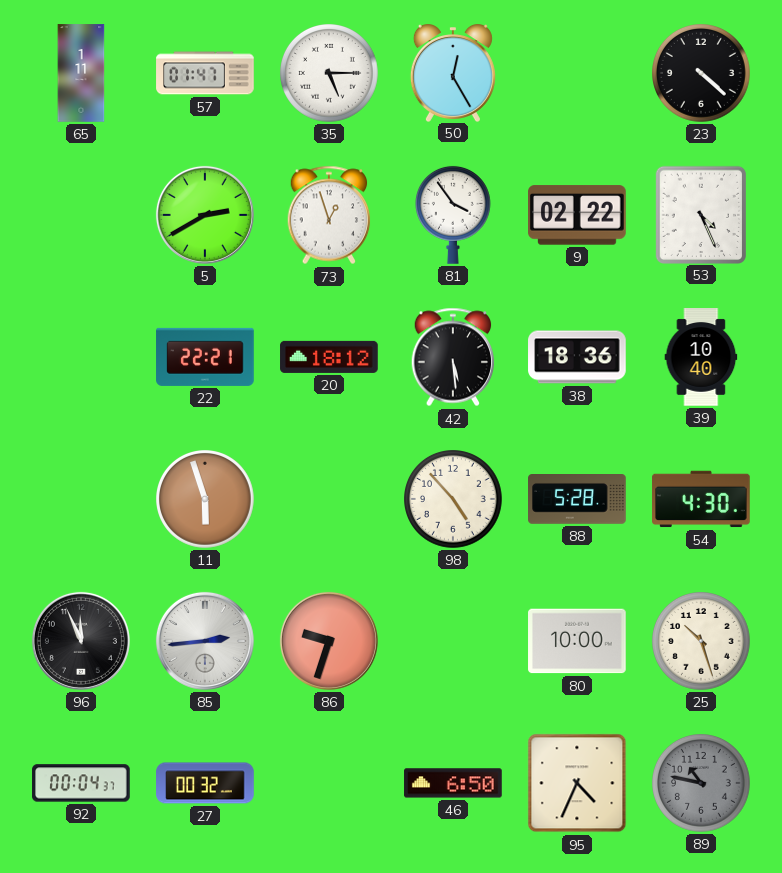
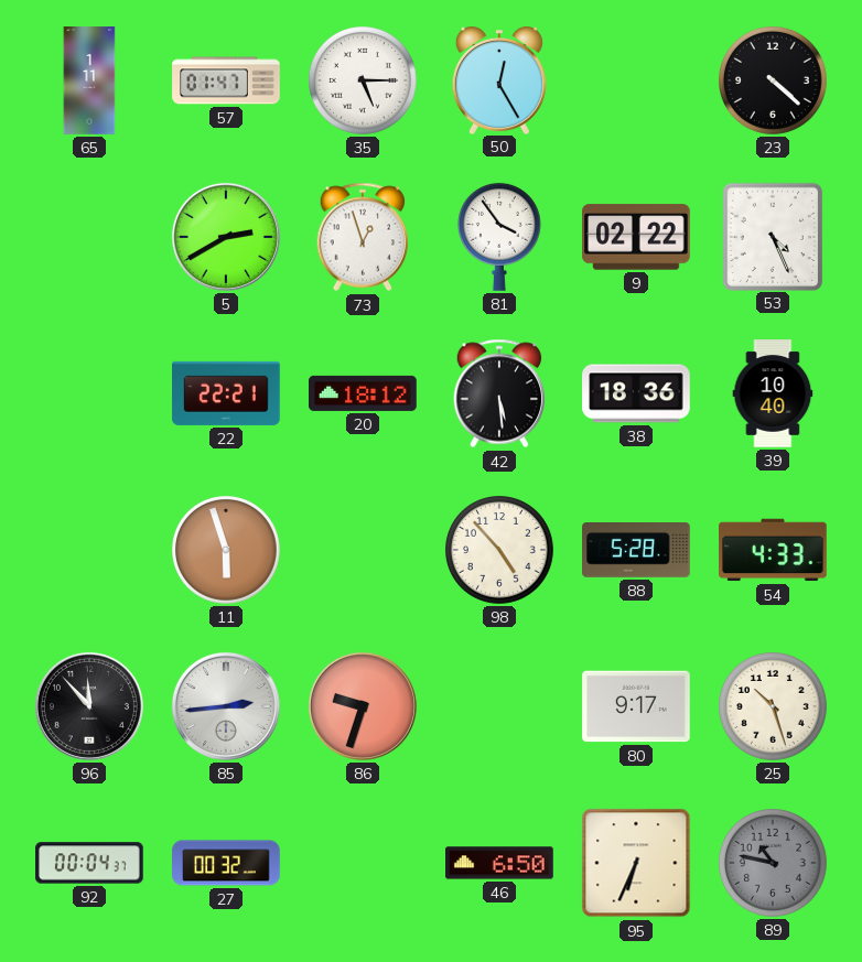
54: 4:30 -> 4:33 (773, 550)
96: 11:56 -> 11:53 (89, 706)
80: 10:00 -> 9:17 (636, 706)
95: 4:34 -> 6:34 (636, 863)
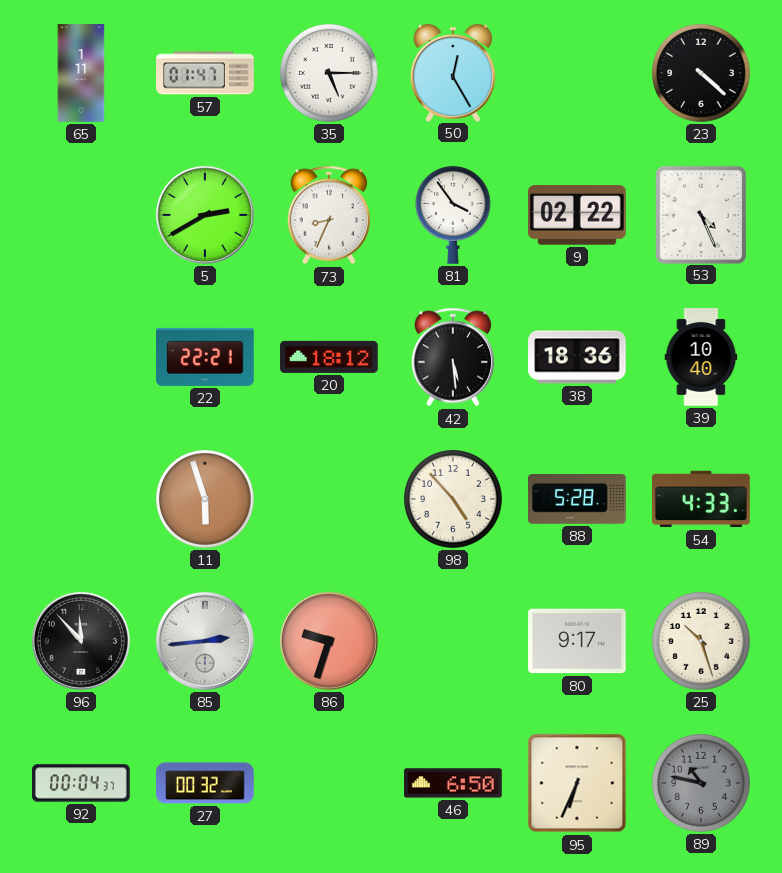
73: 12:57 -> 8:34 (329, 215)
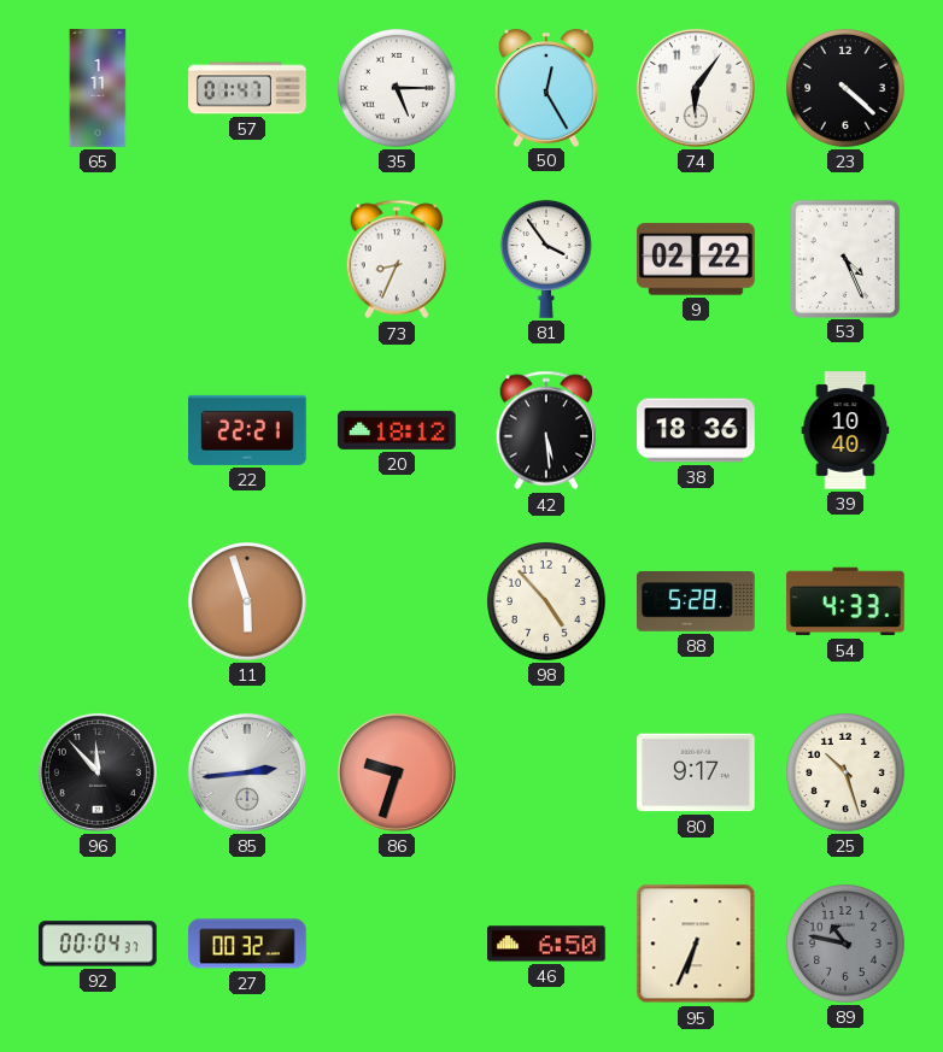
74: none -> 6:06 (696, 88)
5: 2:40 -> none (205, 215)
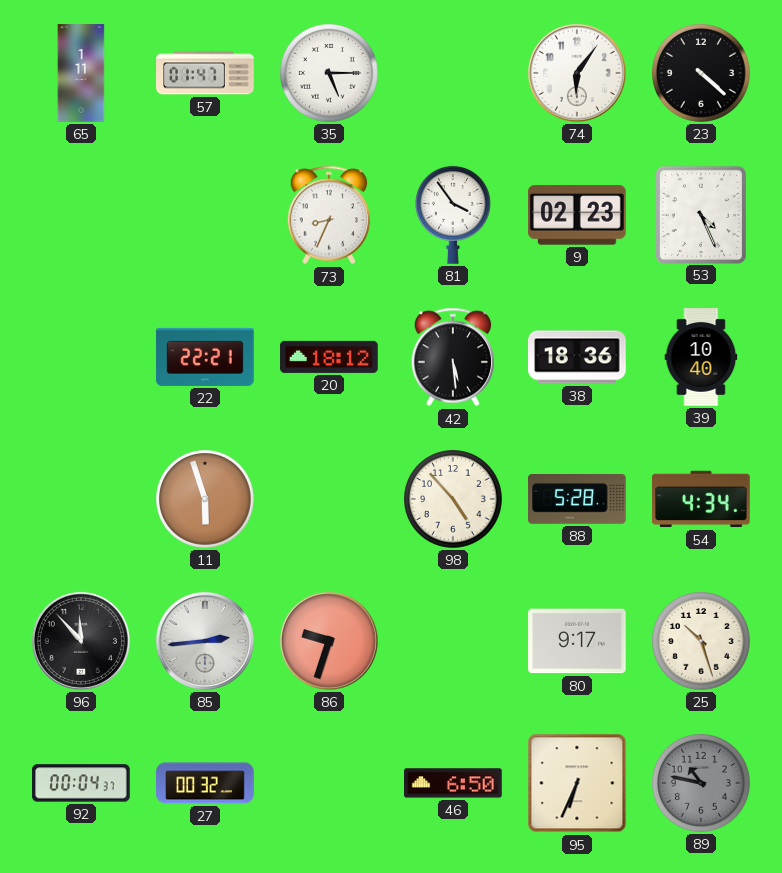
50: 12:25 -> none (546, 88)
9: 02:22 -> 02:23 (577, 215)
54: 4:33 -> 4:34 (701, 499)
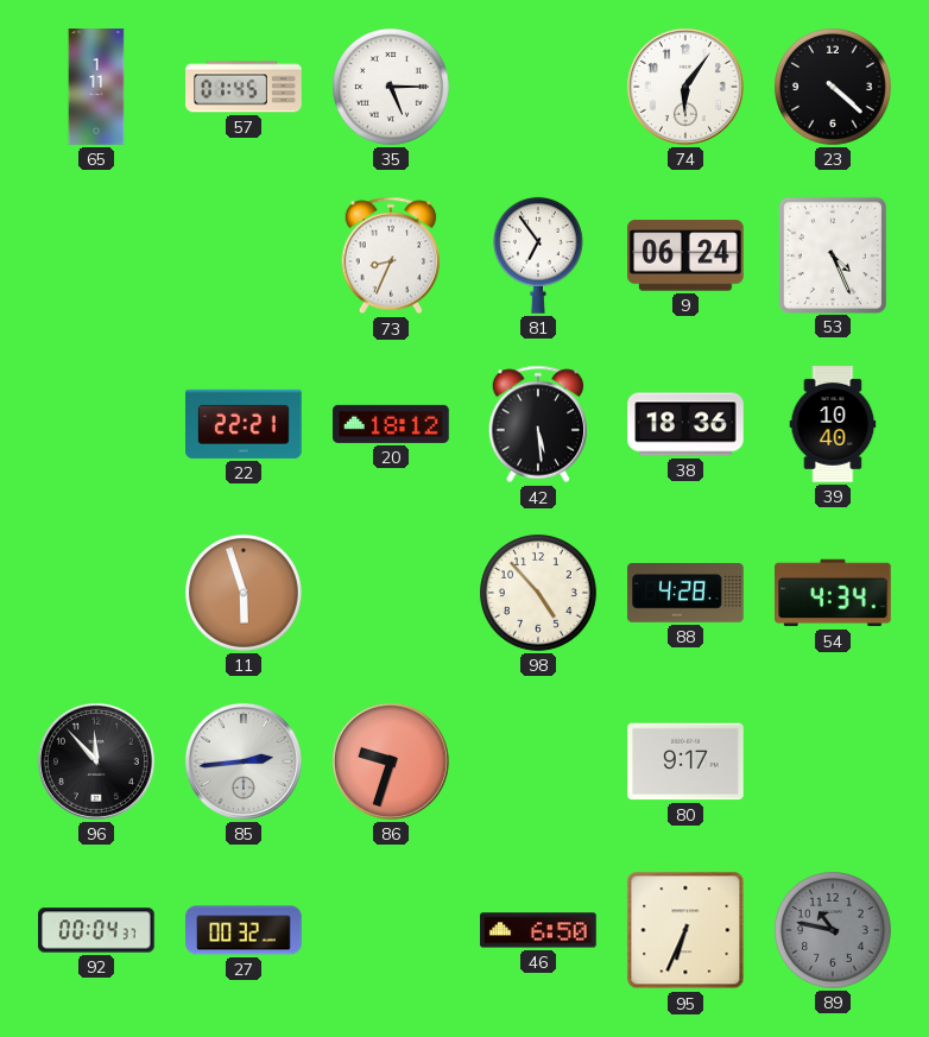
57: 01:47 -> 01:45 (244, 87)
81: 3:54 -> 6:54 (538, 255)
9: 02:23 -> 06:24 (685, 255)
88: 5:28 -> 4:28 (685, 594)
25: 10:27 -> none (702, 642)
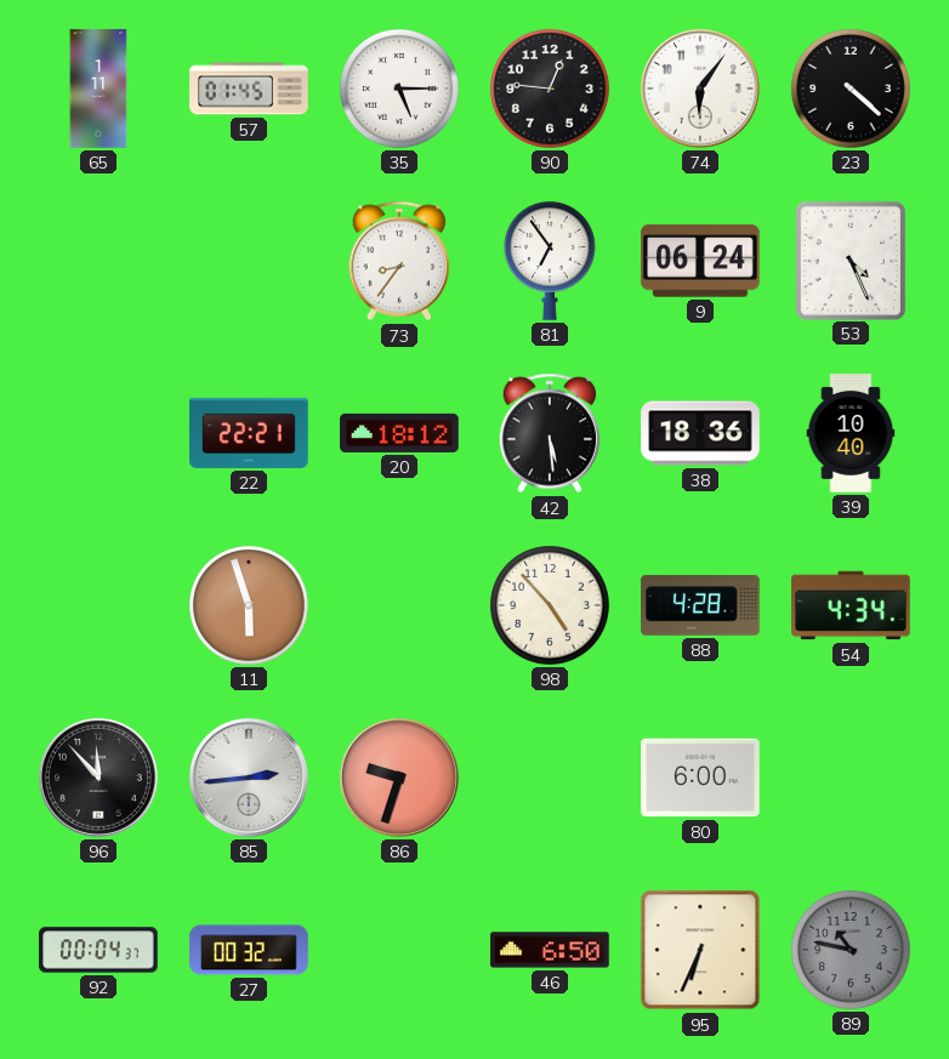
90: none -> 12:46 (551, 90)
73: 8:34 -> 8:36 (399, 261)
80: 9:17 -> 6:00 (700, 778)
